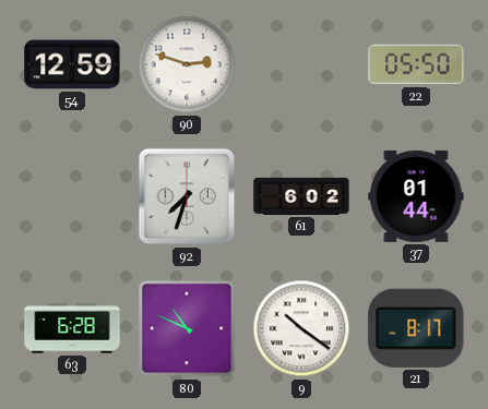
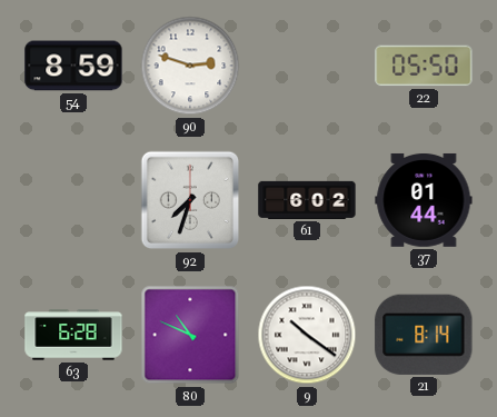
54: 12:59 -> 8:59 (73, 66)
21: 8:17 -> 8:14 (424, 335)
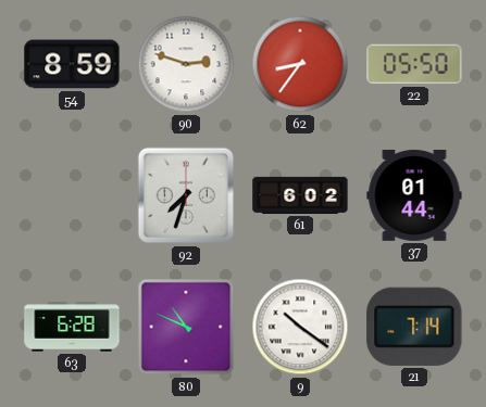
62: none -> 8:36 (300, 64)
21: 8:14 -> 7:14 (414, 327)
